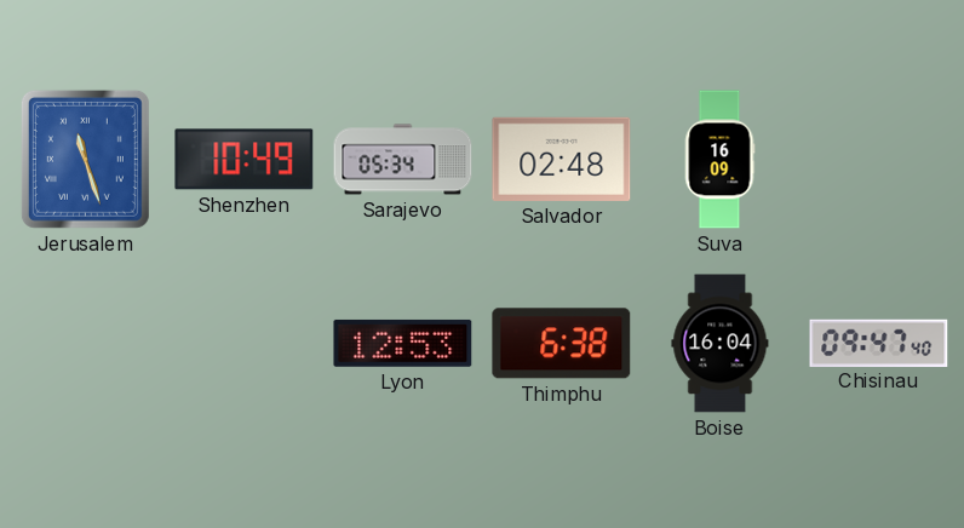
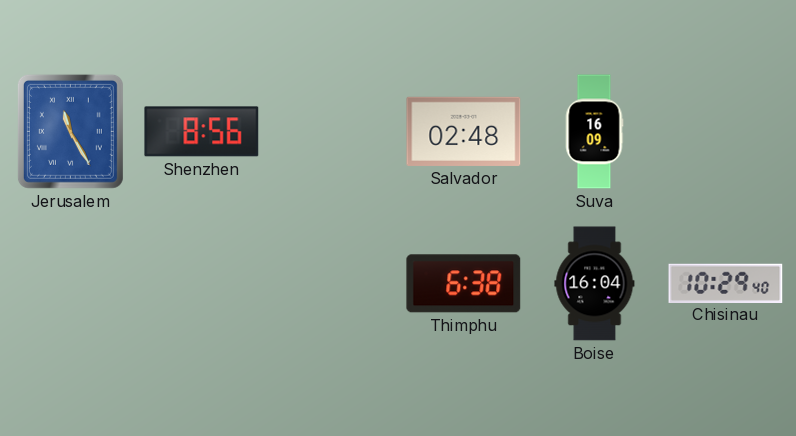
Jerusalem: 11:27 -> 11:25 (70, 131)
Shenzhen: 10:49 -> 8:56 (202, 132)
Sarajevo: 05:34 -> none (403, 160)
Lyon: 12:53 -> none (403, 343)
Chisinau: 09:47 -> 10:29 (726, 283)
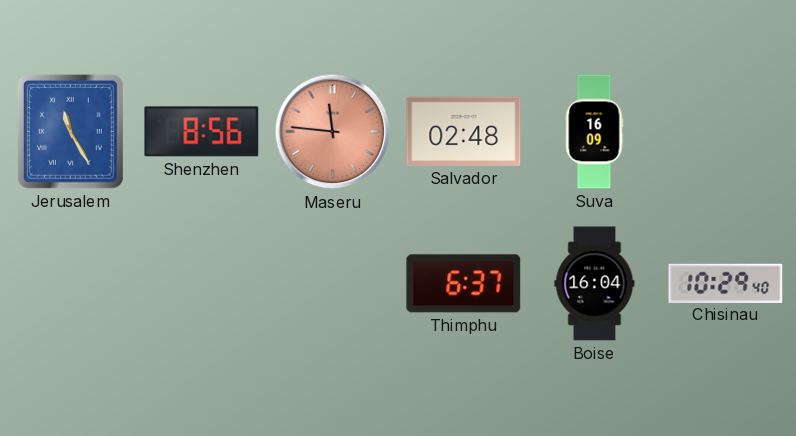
Maseru: none -> 11:46 (333, 132)
Thimphu: 6:38 -> 6:37 (464, 284)
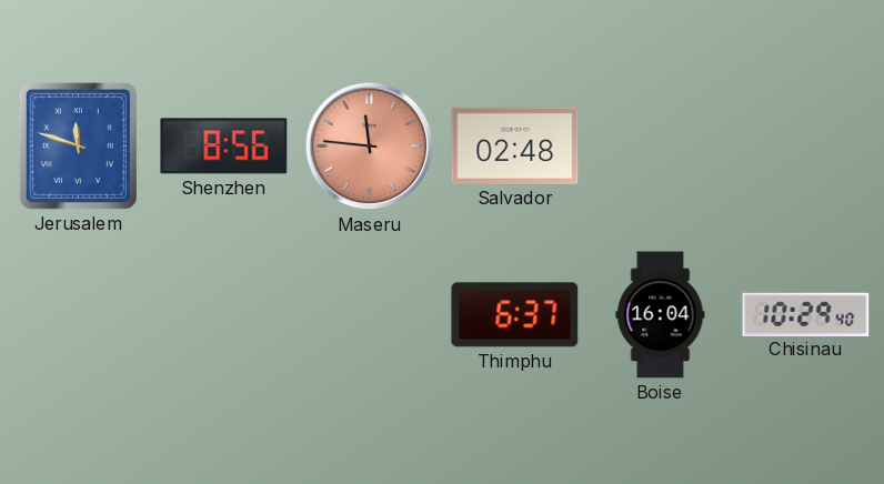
Jerusalem: 11:25 -> 11:48 (78, 145)
Suva: 16:09 -> none (594, 132)
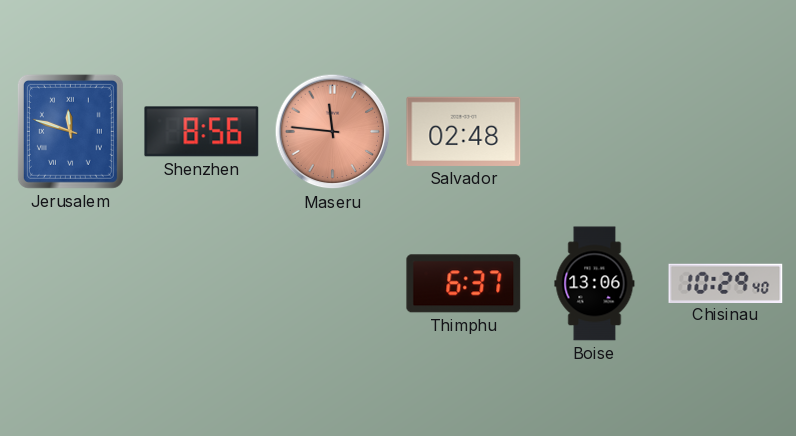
Boise: 16:04 -> 13:06 (595, 284)
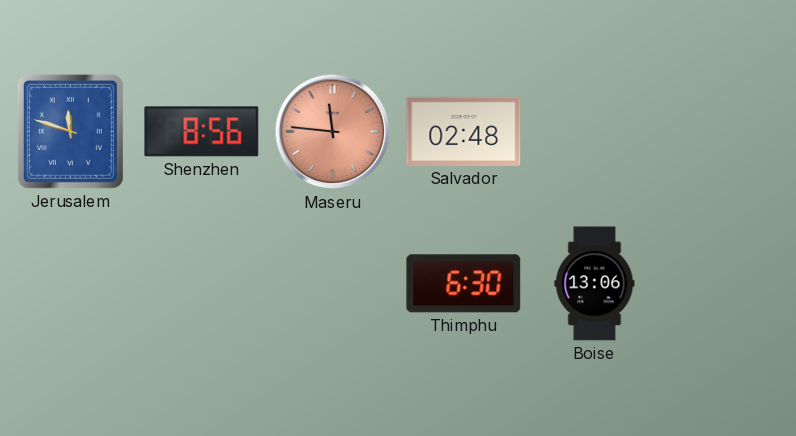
Thimphu: 6:37 -> 6:30 (464, 284)
Chisinau: 10:29 -> none (726, 283)
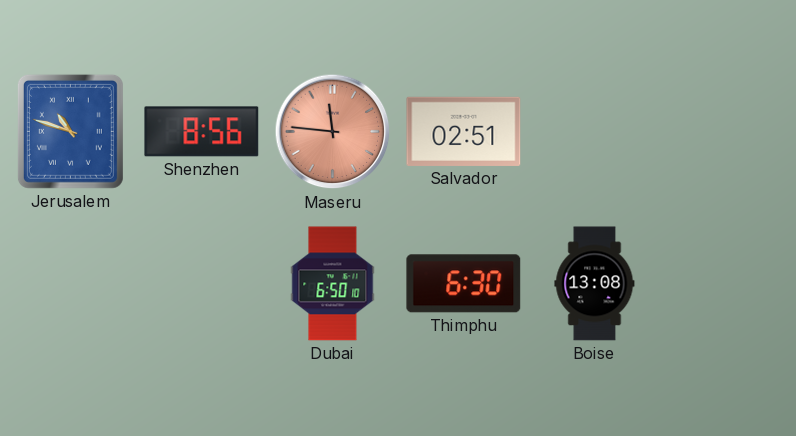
Jerusalem: 11:48 -> 10:48 (70, 131)
Salvador: 02:48 -> 02:51 (464, 131)
Dubai: none -> 6:50 (333, 284)
Boise: 13:06 -> 13:08 (595, 284)
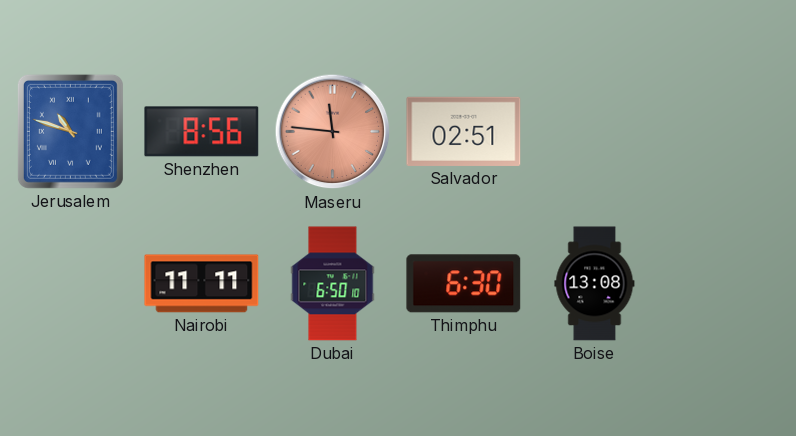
Nairobi: none -> 11:11 (202, 284)
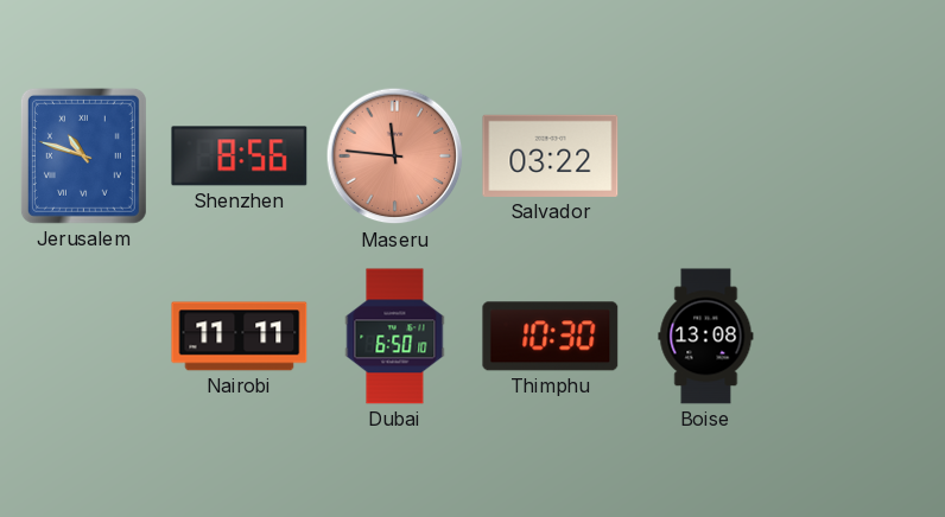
Salvador: 02:51 -> 03:22 (551, 155)
Thimphu: 6:30 -> 10:30 (551, 337)
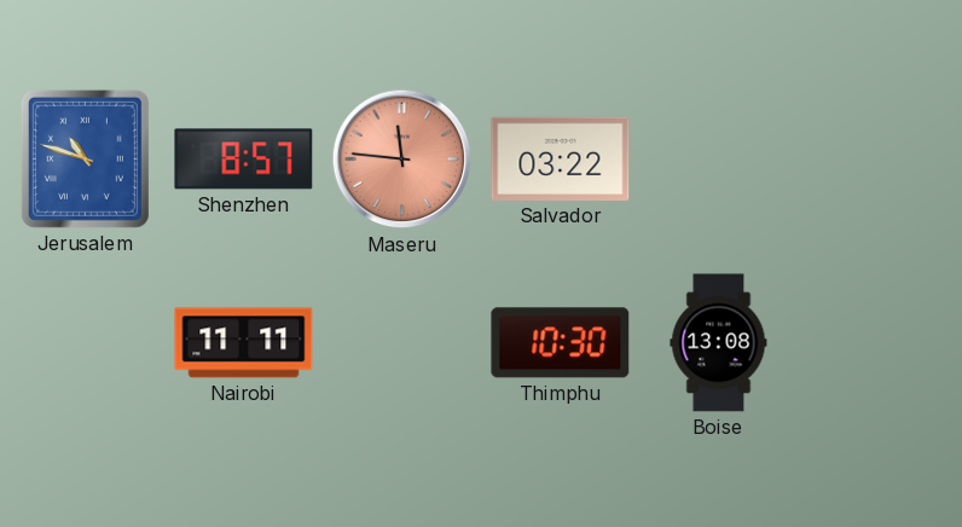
Shenzhen: 8:56 -> 8:57 (244, 160)
Dubai: 6:50 -> none (395, 337)
